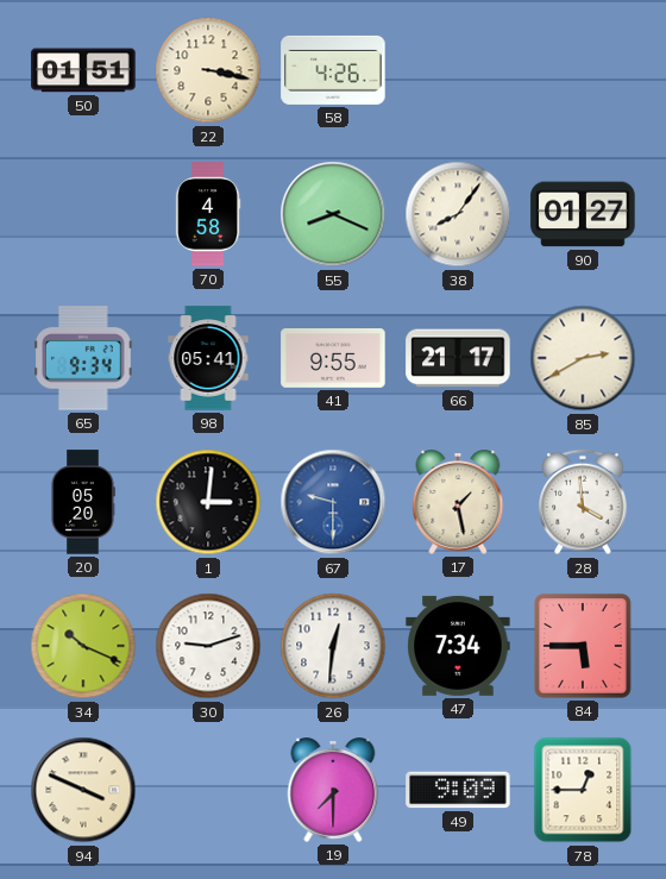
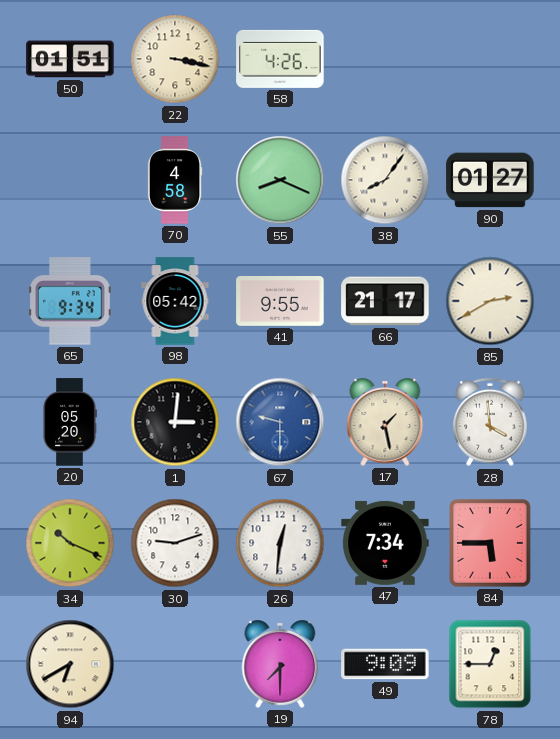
98: 05:41 -> 05:42 (175, 301)
94: 3:49 -> 6:40 (70, 664)
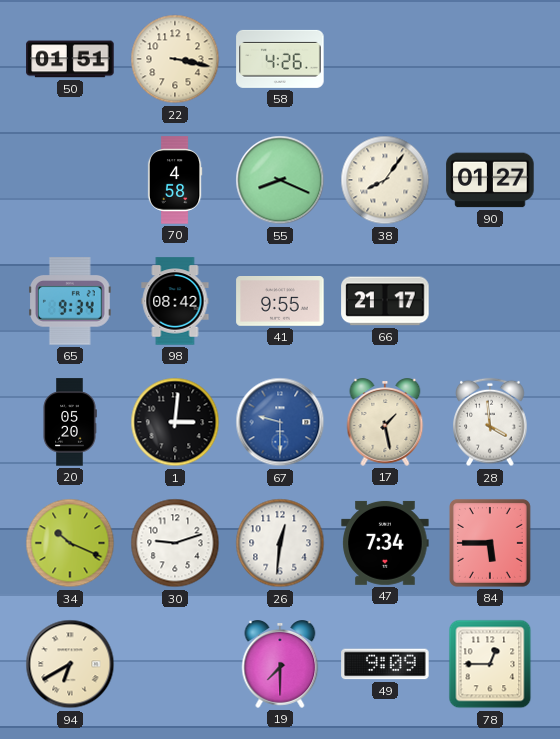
98: 05:42 -> 08:42 (175, 301)
85: 2:40 -> none (490, 301)
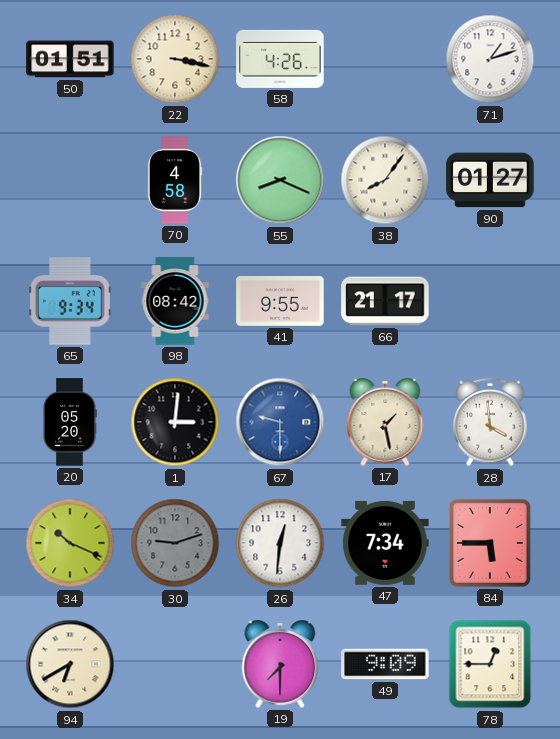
71: none -> 1:12 (490, 59)
30 dial: white -> grey (175, 543)
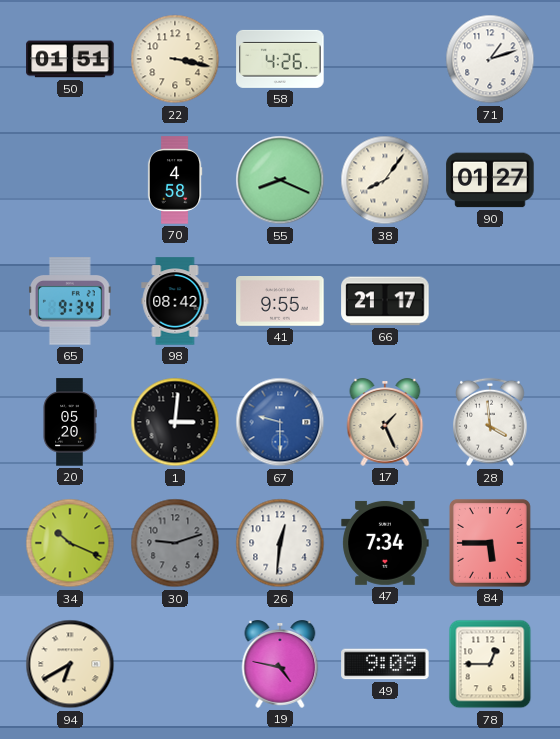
17: 1:28 -> 1:26 (385, 422)
19: 7:30 -> 4:47 (280, 664)
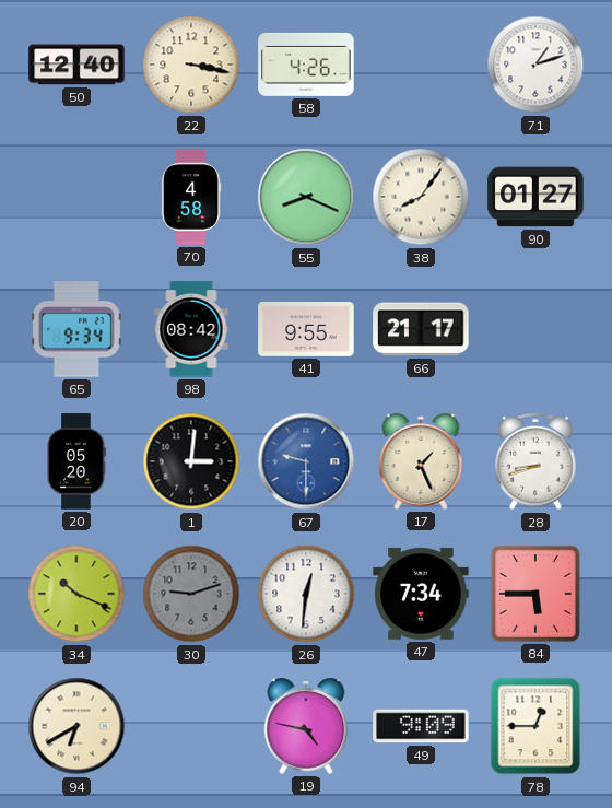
50: 01:51 -> 12:40 (76, 65)
28: 3:59 -> 8:42 (535, 461)
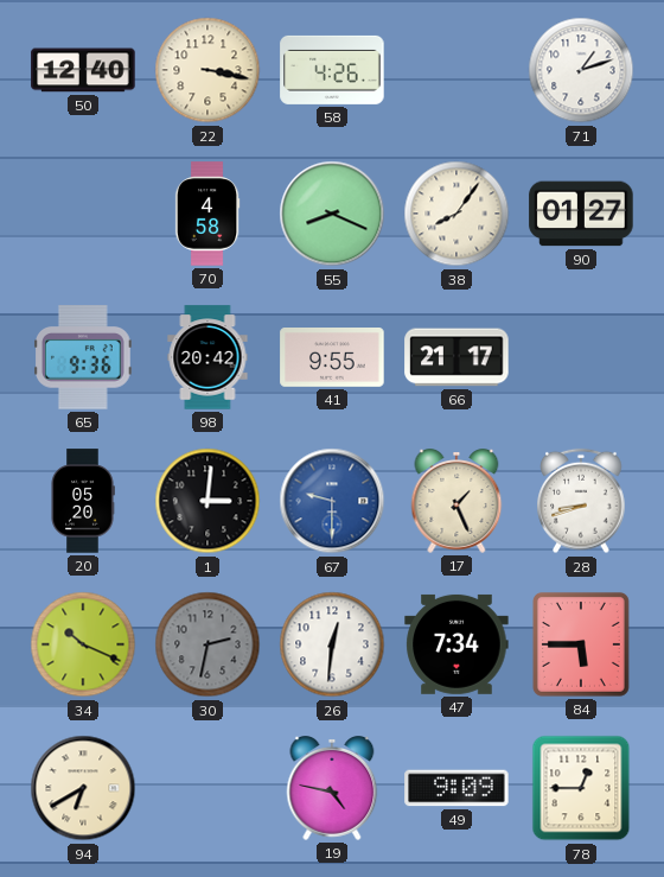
65: 9:34 -> 9:36 (84, 357)
98: 08:42 -> 20:42 (207, 357)
30: 9:12 -> 2:32 (207, 644)
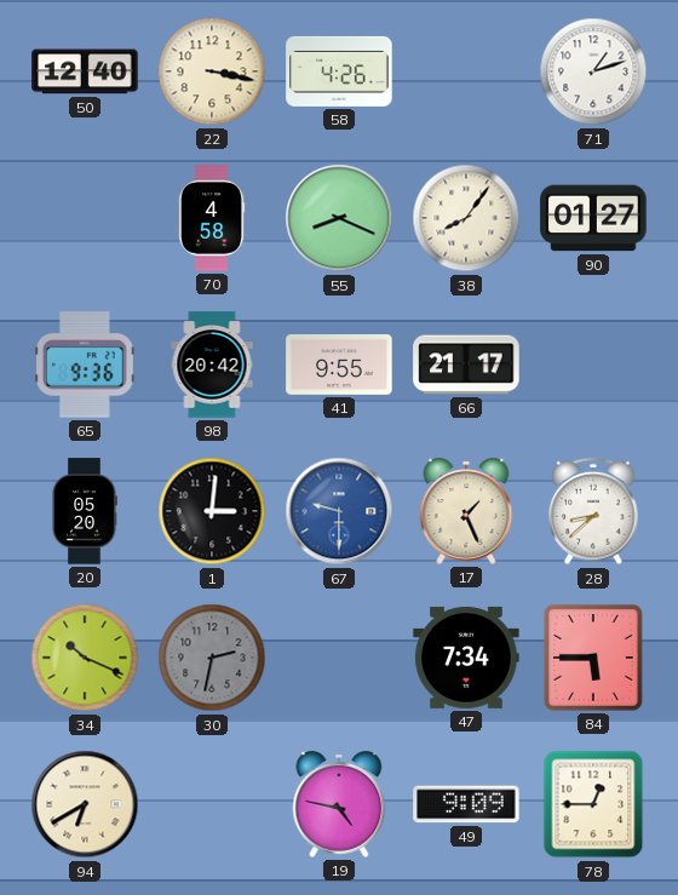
28: 8:42 -> 8:38 (593, 511)
26: 12:31 -> none (332, 644)
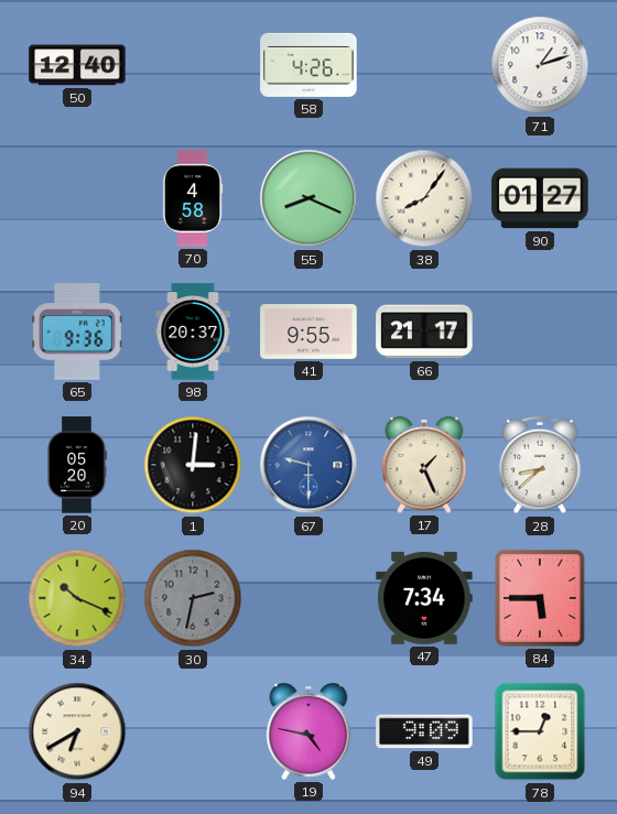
22: 3:17 -> none (212, 71)
98: 20:42 -> 20:37 (193, 332)
